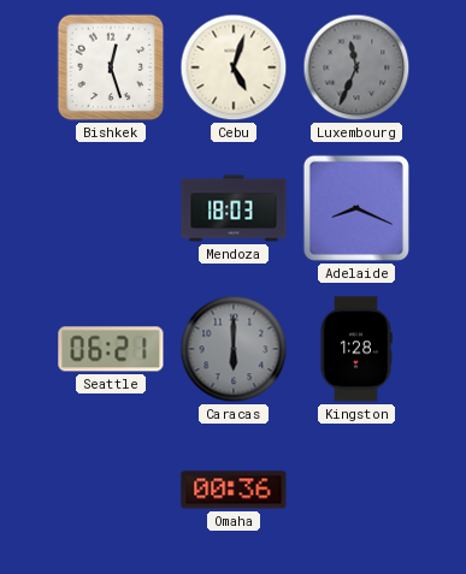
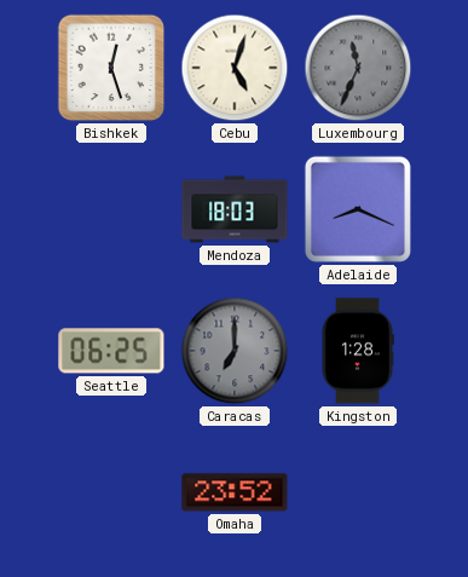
Seattle: 06:21 -> 06:25 (111, 351)
Caracas: 6:00 -> 7:00 (235, 351)
Omaha: 00:36 -> 23:52 (235, 492)
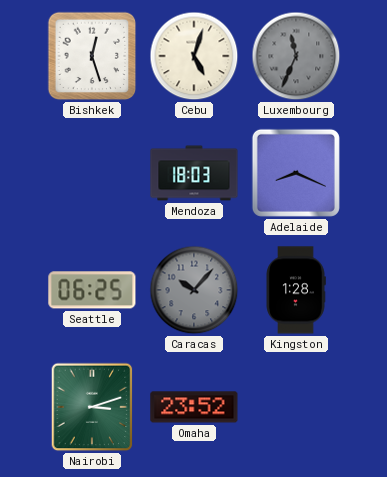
Caracas: 7:00 -> 10:07 (194, 290)
Nairobi: none -> 3:12 (92, 407)
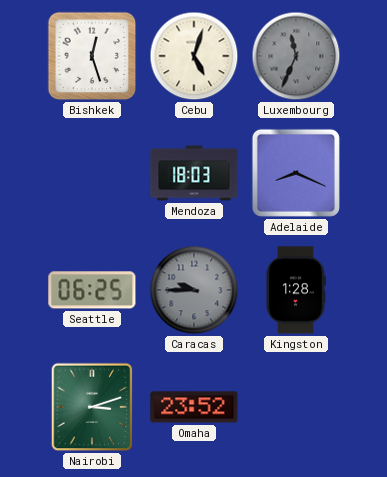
Caracas: 10:07 -> 9:45 (194, 290)
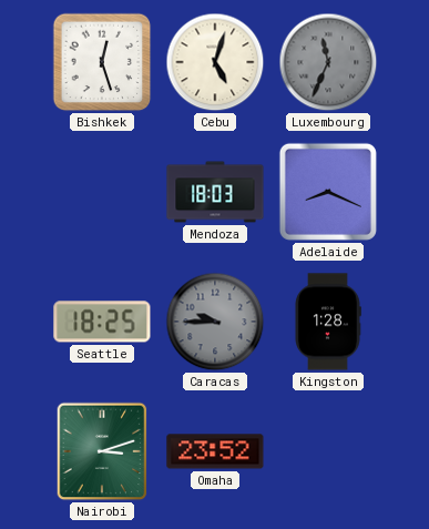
Seattle: 06:25 -> 18:25 (102, 322)
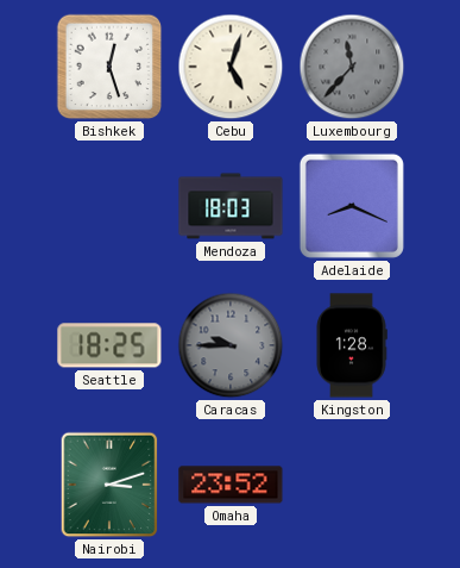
Luxembourg: 11:34 -> 11:37 (352, 67)
